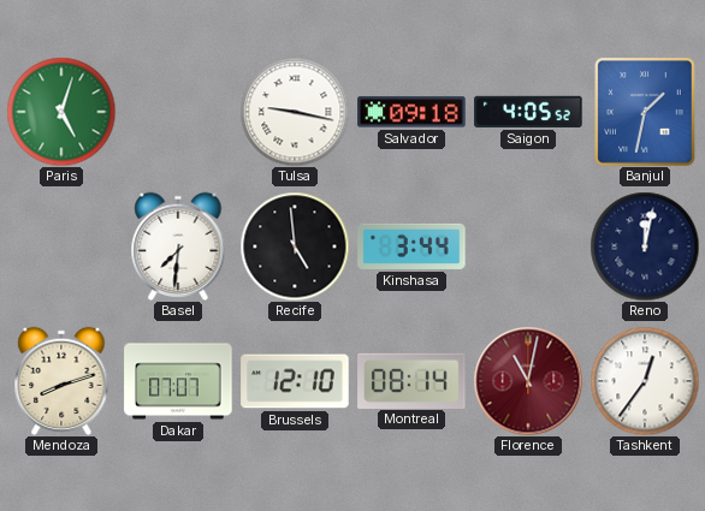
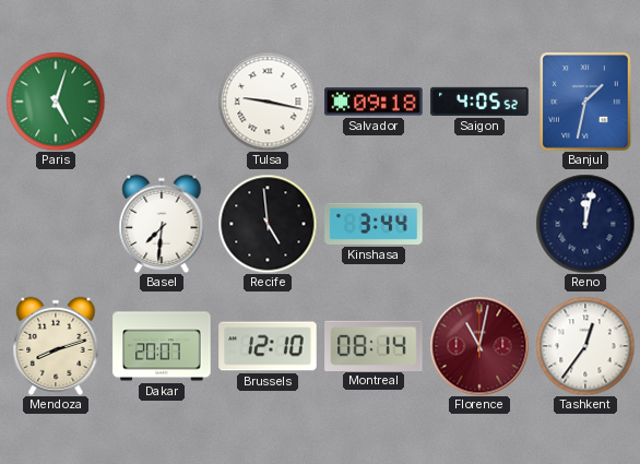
Dakar: 07:07 -> 20:07 (162, 346)
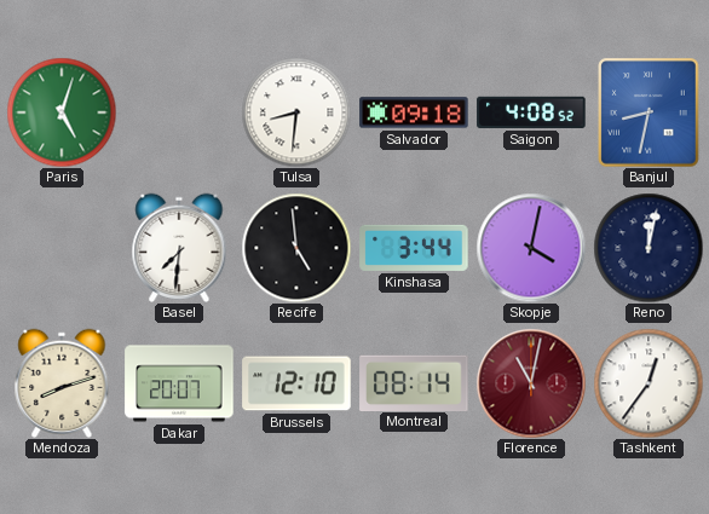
Tulsa: 9:17 -> 8:31 (296, 112)
Saigon: 4:05 -> 4:08 (531, 112)
Banjul: 1:32 -> 8:32 (649, 112)
Skopje: none -> 4:02 (531, 248)
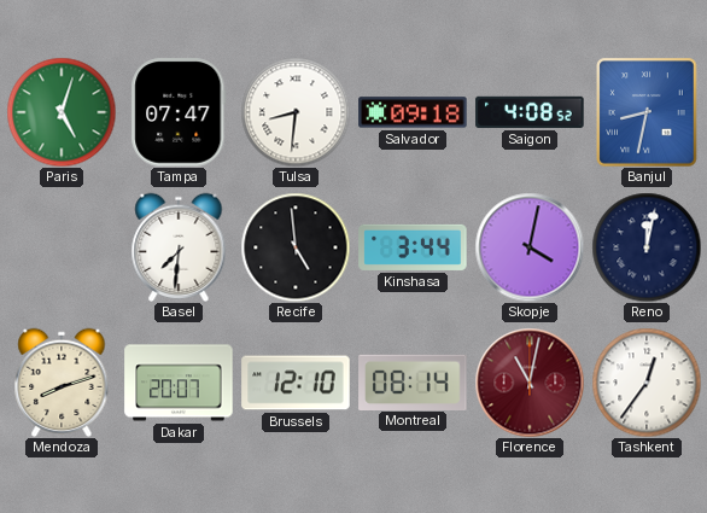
Tampa: none -> 07:47 (179, 112)
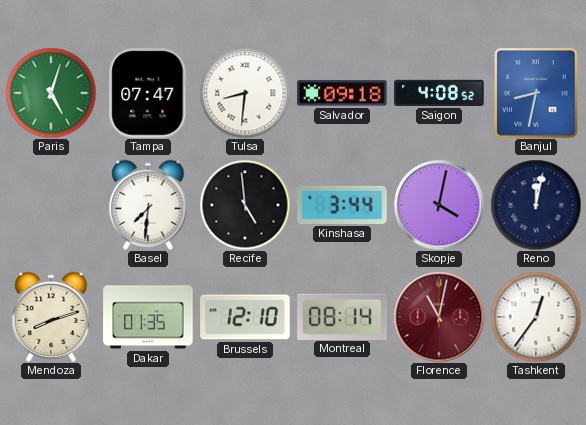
Dakar: 20:07 -> 01:35 (148, 317)
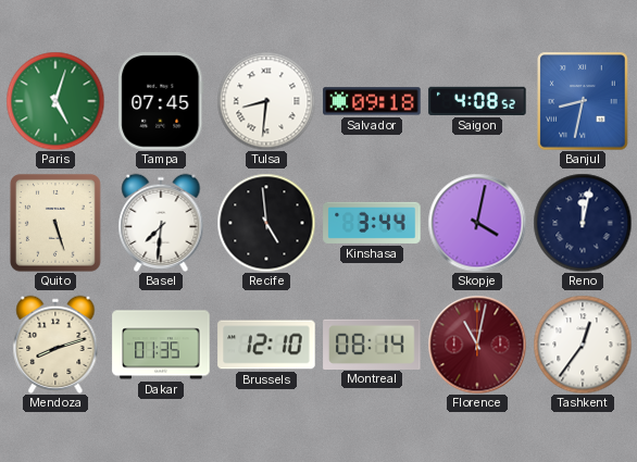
Tampa: 07:47 -> 07:45 (161, 101)
Quito: none -> 5:27 (55, 223)
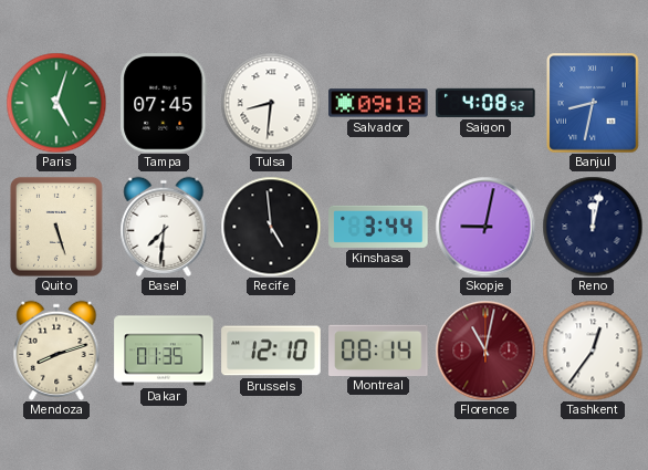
Skopje: 4:02 -> 9:02 (485, 227)
